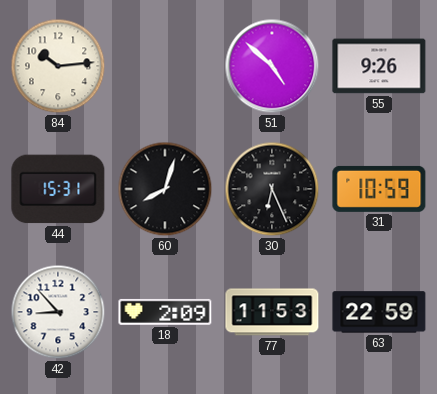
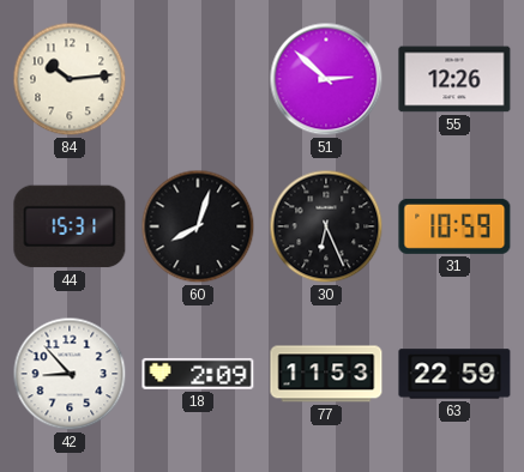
51: 4:52 -> 2:52 (326, 79)
55: 9:26 -> 12:26 (454, 79)
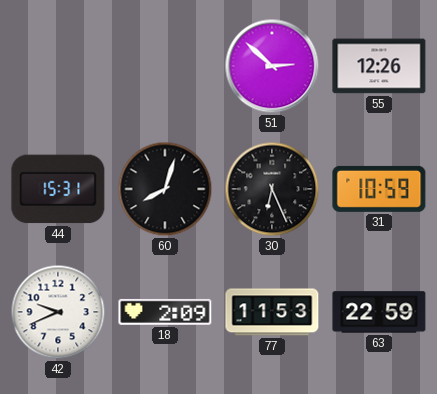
84: 10:14 -> none (70, 79)
42: 8:53 -> 9:41 (58, 312)
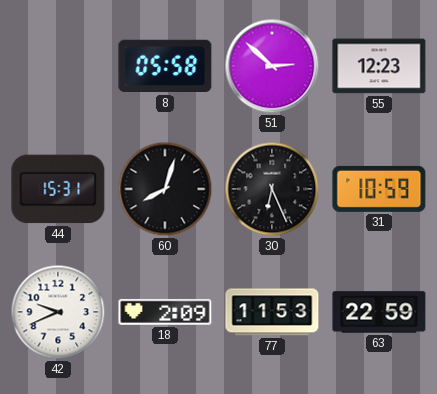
8: none -> 05:58 (165, 66)
55: 12:26 -> 12:23 (379, 66)
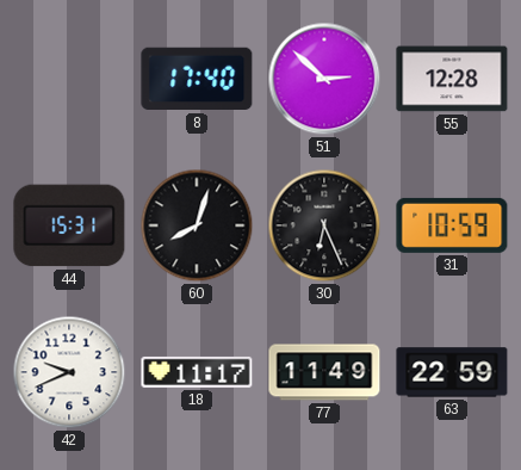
8: 05:58 -> 17:40 (197, 79)
55: 12:23 -> 12:28 (452, 79)
18: 2:09 -> 11:17 (197, 372)
77: 11:53 -> 11:49 (324, 372)
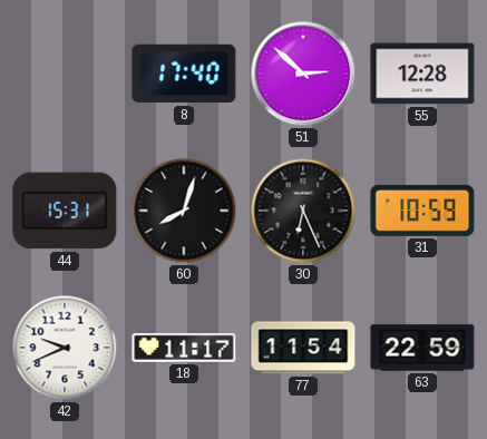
77: 11:49 -> 11:54 (303, 348)
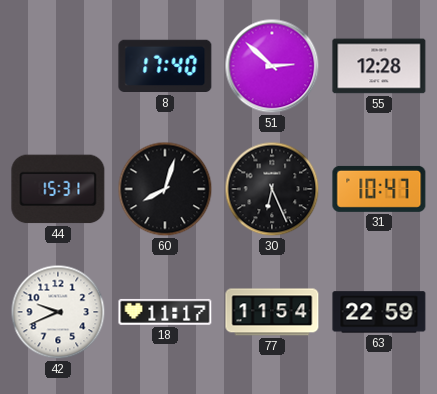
31: 10:59 -> 10:47 (379, 189)
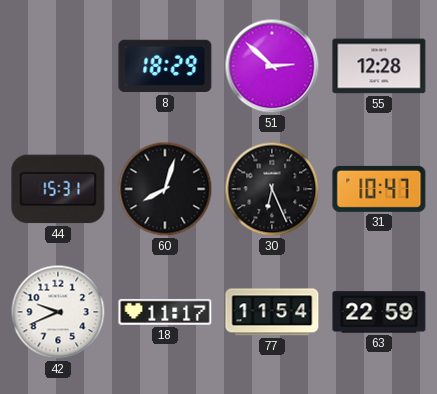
8: 17:40 -> 18:29 (165, 66)
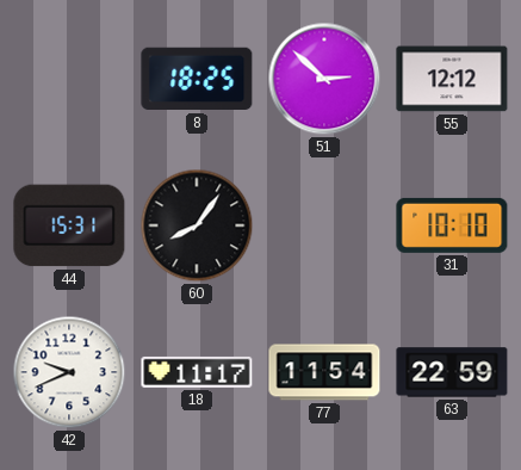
8: 18:29 -> 18:25 (197, 79)
55: 12:28 -> 12:12 (452, 79)
60: 8:03 -> 8:06 (197, 225)
30: 6:26 -> none (272, 189)
31: 10:47 -> 10:10 (452, 225)
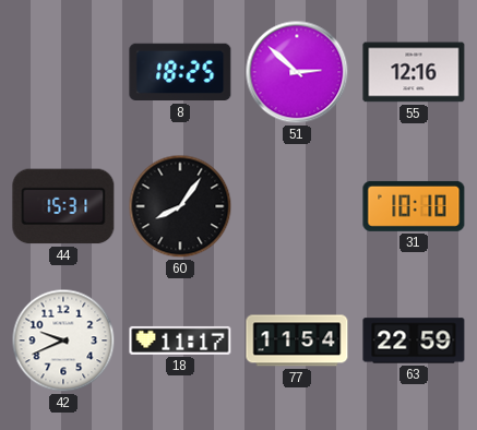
55: 12:12 -> 12:16 (414, 72)
